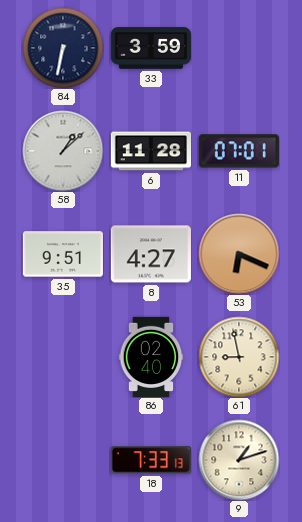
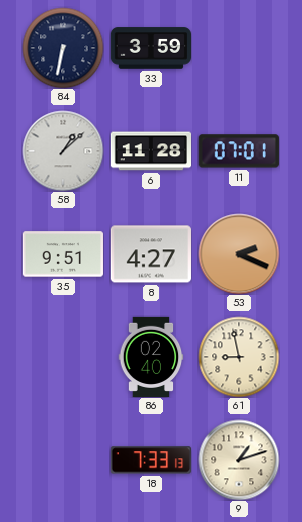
53: 6:19 -> 2:19 (239, 254)
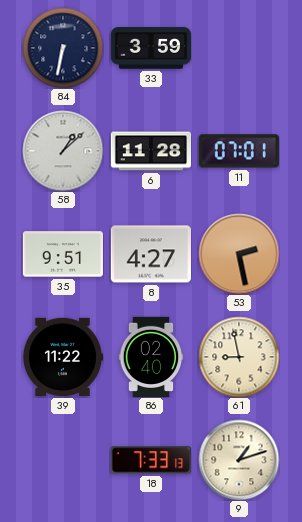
53: 2:19 -> 2:28 (239, 254)
39: none -> 11:22 (62, 357)
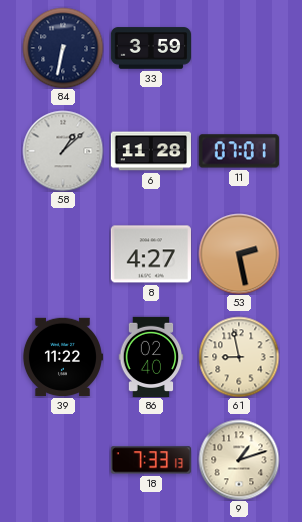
35: 9:51 -> none (63, 254)
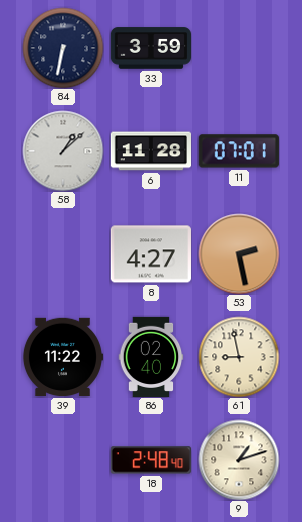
18: 7:33 -> 2:48 (151, 460)
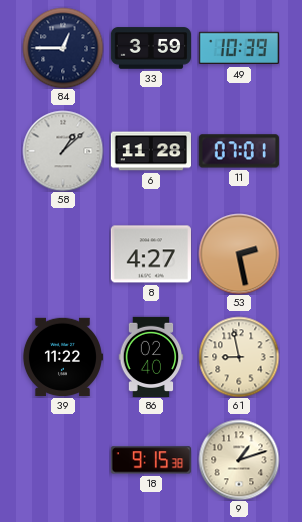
84: 6:32 -> 12:45 (63, 48)
49: none -> 10:39 (238, 48)
18: 2:48 -> 9:15 (151, 460)
